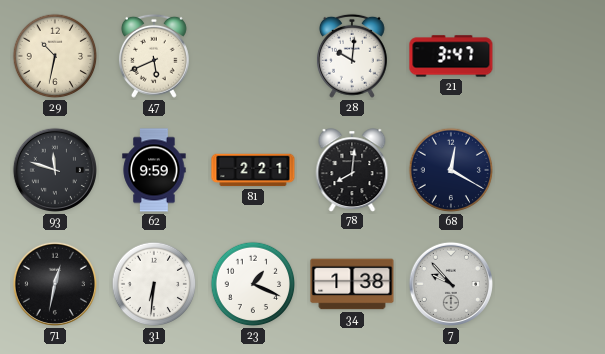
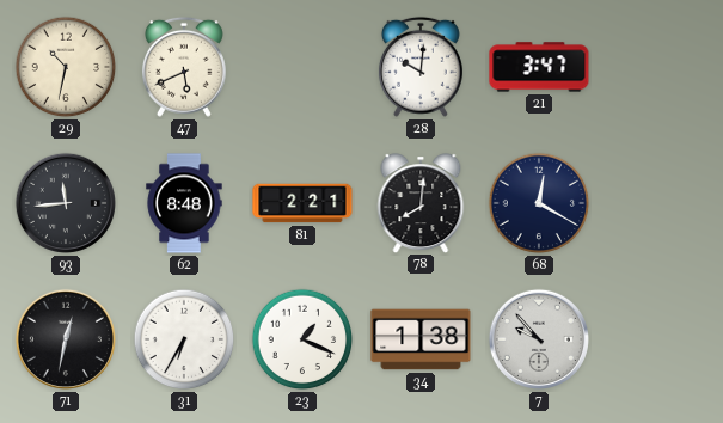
93: 11:48 -> 11:44 (66, 203)
62: 9:59 -> 8:48 (184, 203)
31: 6:31 -> 6:35 (184, 339)
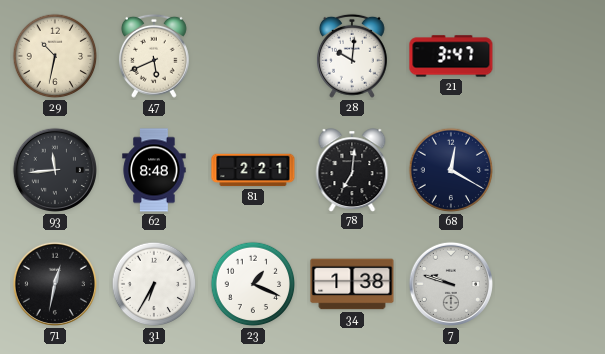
78: 8:01 -> 7:01 (352, 170)
7: 9:53 -> 9:48 (451, 284)
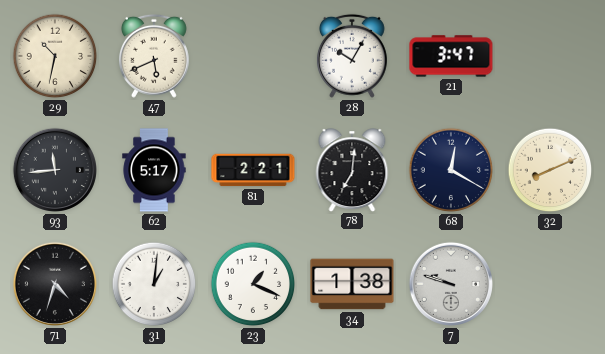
28: 10:01 -> 10:05 (352, 56)
62: 8:48 -> 5:17 (154, 170)
32: none -> 8:11 (550, 170)
71: 12:32 -> 4:33 (55, 284)
31: 6:35 -> 1:01 (154, 284)
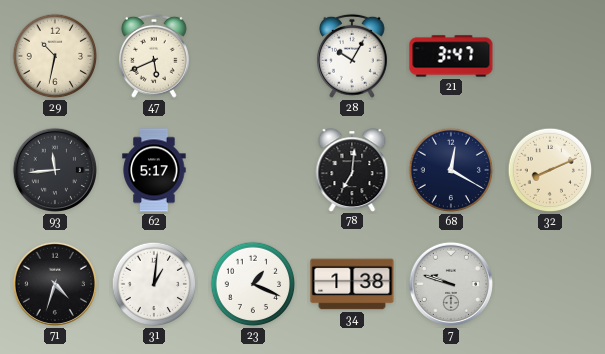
81: 2:21 -> none (253, 170)
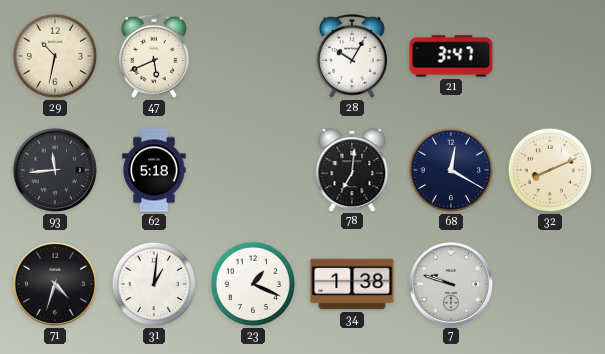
62: 5:17 -> 5:18 (154, 170)
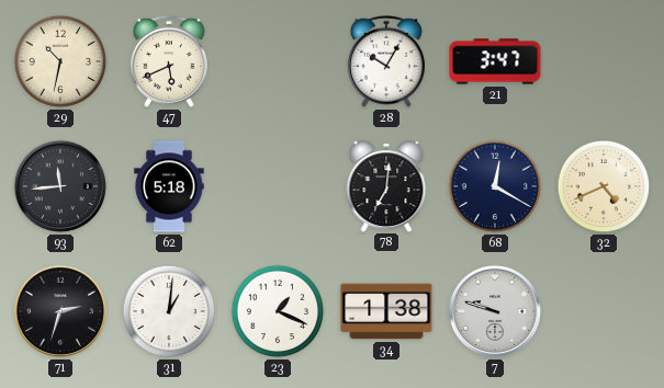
32: 8:11 -> 4:41 (604, 186)
71: 4:33 -> 2:33 (60, 311)
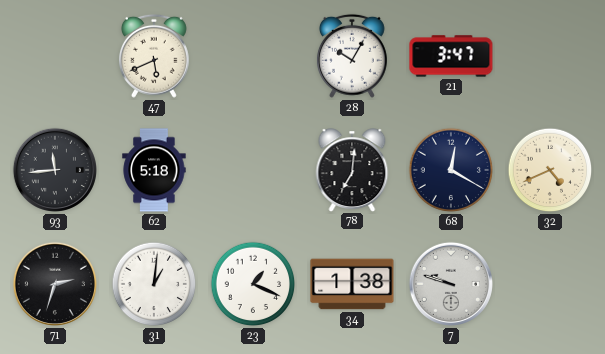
29: 10:32 -> none (60, 61)
